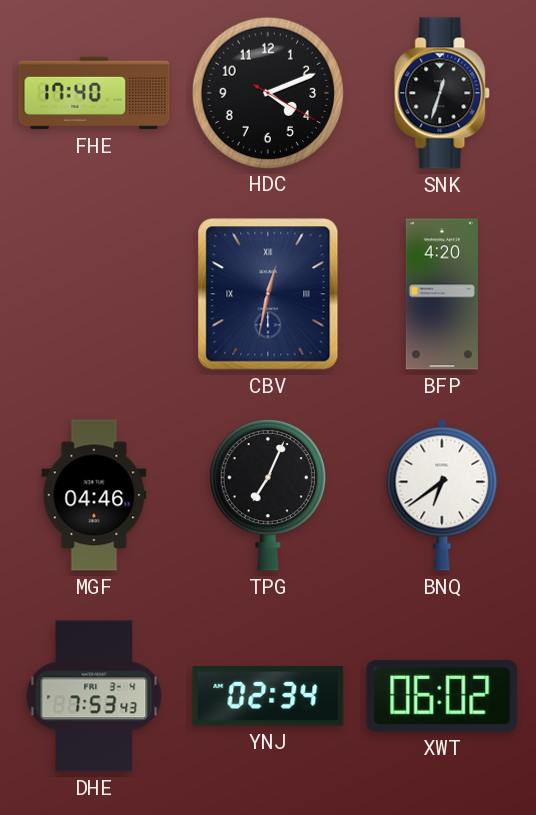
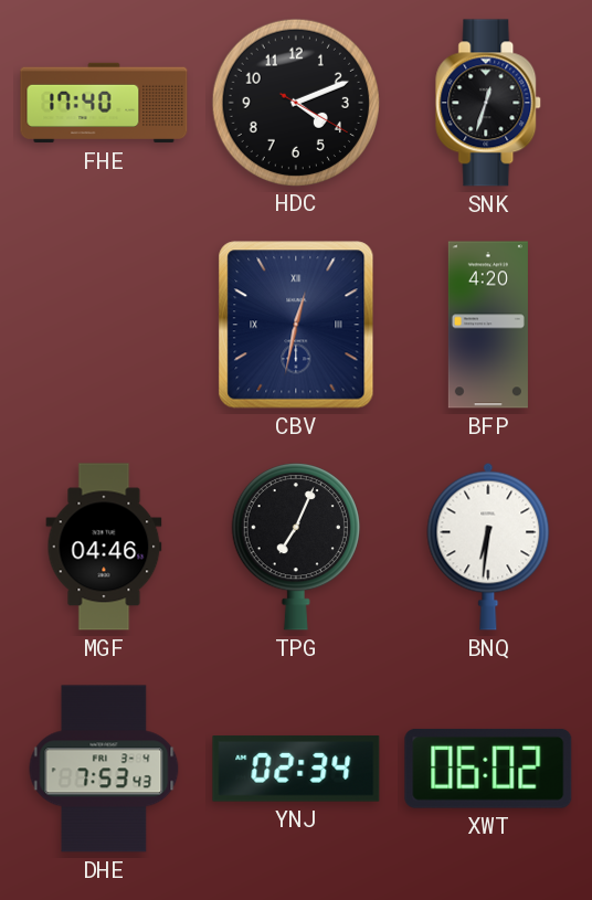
BNQ: 6:39 -> 6:31 (488, 547)
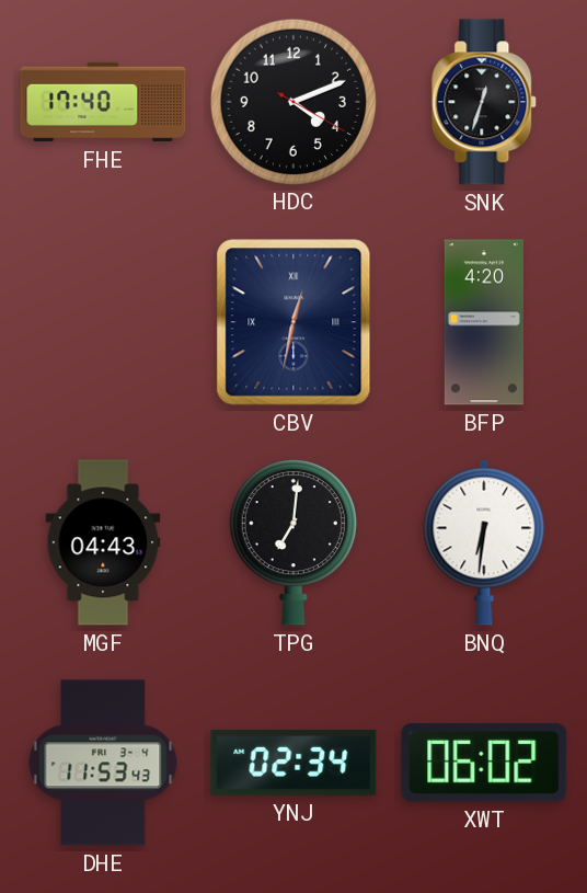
MGF: 04:46 -> 04:43 (103, 542)
TPG: 7:04 -> 7:01 (293, 543)
DHE: 7:53 -> 11:53 (103, 763)
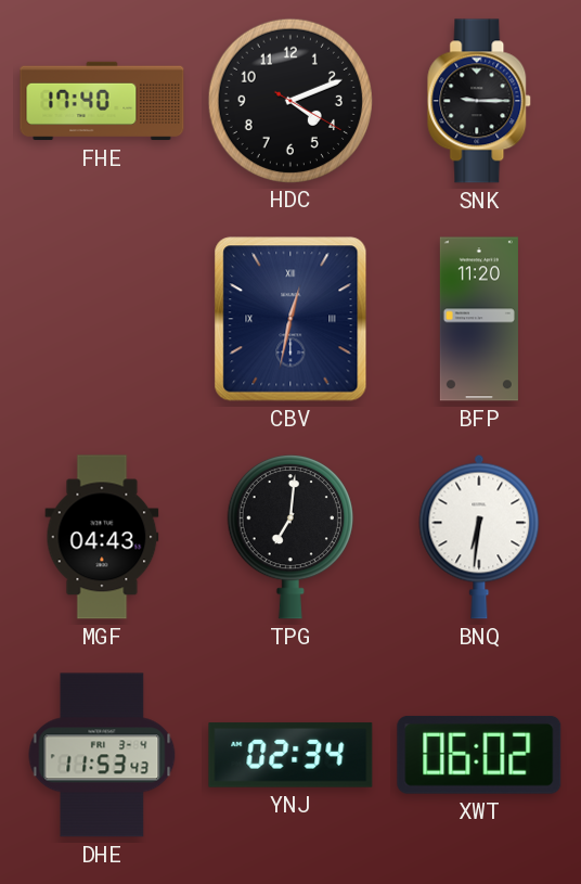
SNK: 12:33 -> 9:15 (480, 101)
BFP: 4:20 -> 11:20 (479, 319)
